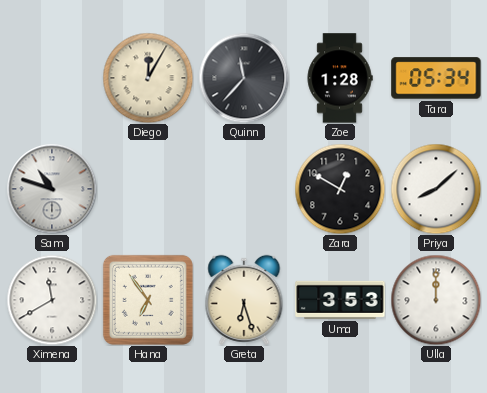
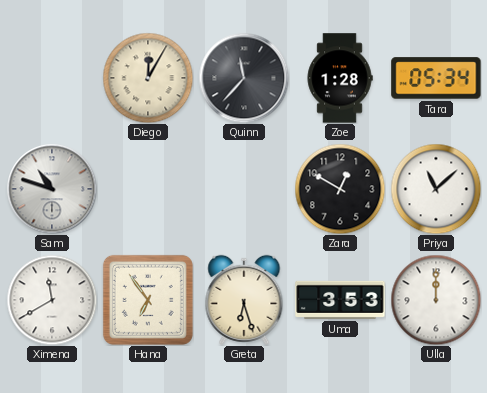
Priya: 8:08 -> 11:08 (436, 189)
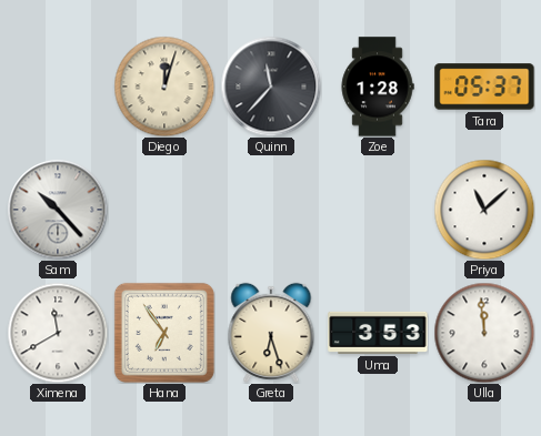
Diego: 12:05 -> 12:03 (164, 87)
Tara: 05:34 -> 05:37 (484, 87)
Sam: 10:48 -> 10:23 (58, 210)
Zara: 12:50 -> none (340, 189)
Ulla: 12:00 -> 11:59 (484, 333)
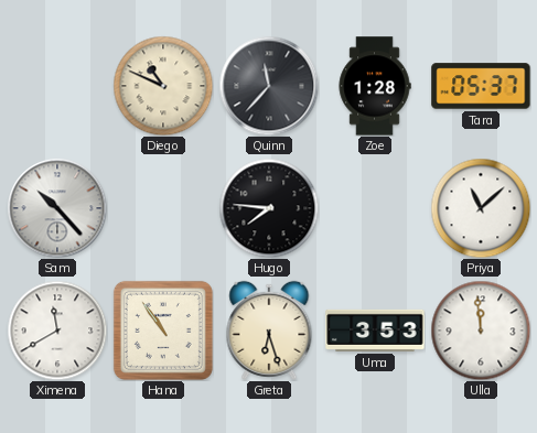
Diego: 12:03 -> 10:49 (163, 86)
Hugo: none -> 7:46 (269, 208)
Hana: 6:54 -> 10:54 (163, 331)
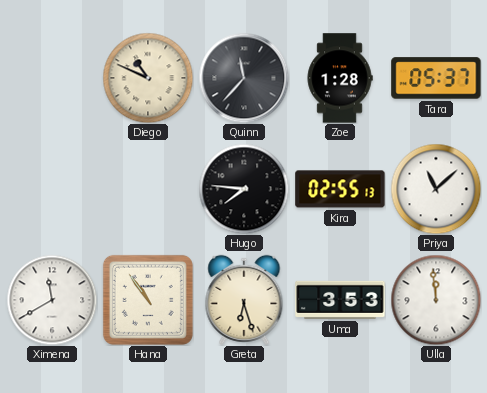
Sam: 10:23 -> none (57, 208)
Kira: none -> 02:55 (340, 189)
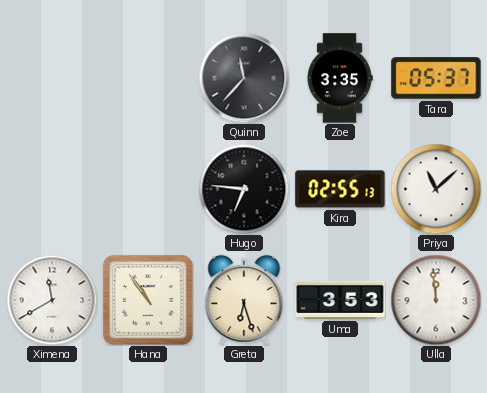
Diego: 10:49 -> none (148, 78)
Zoe: 1:28 -> 3:35 (340, 78)
Hugo: 7:46 -> 6:46 (244, 189)
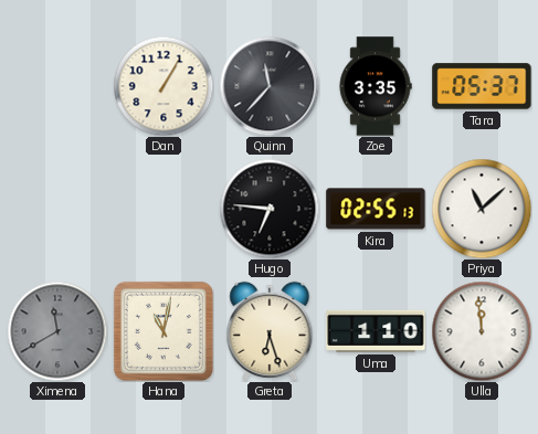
Dan: none -> 1:05 (163, 86)
Ximena dial: white -> grey (57, 331)
Hana: 10:54 -> 11:02 (163, 331)
Uma: 3:53 -> 1:10 (376, 331)
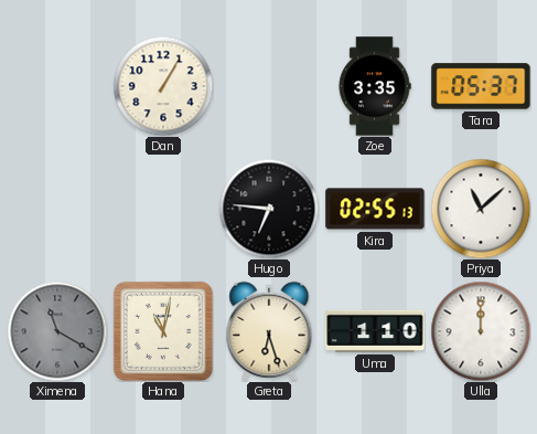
Quinn: 11:37 -> none (270, 86)
Ximena: 11:40 -> 11:20 (57, 331)
Ulla: 11:59 -> 12:00 (481, 331)
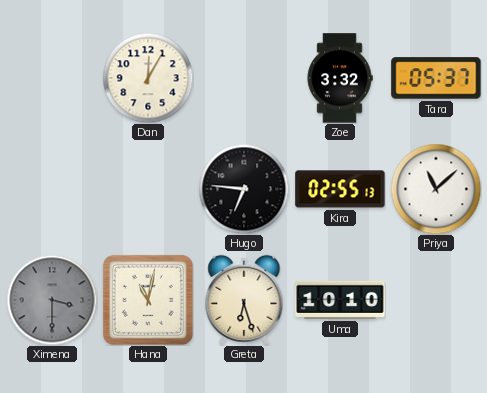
Dan: 1:05 -> 12:05 (148, 78)
Zoe: 3:35 -> 3:32 (340, 78)
Ximena: 11:20 -> 3:30 (52, 300)
Uma: 1:10 -> 10:10 (340, 300)
Ulla: 12:00 -> none (481, 331)
